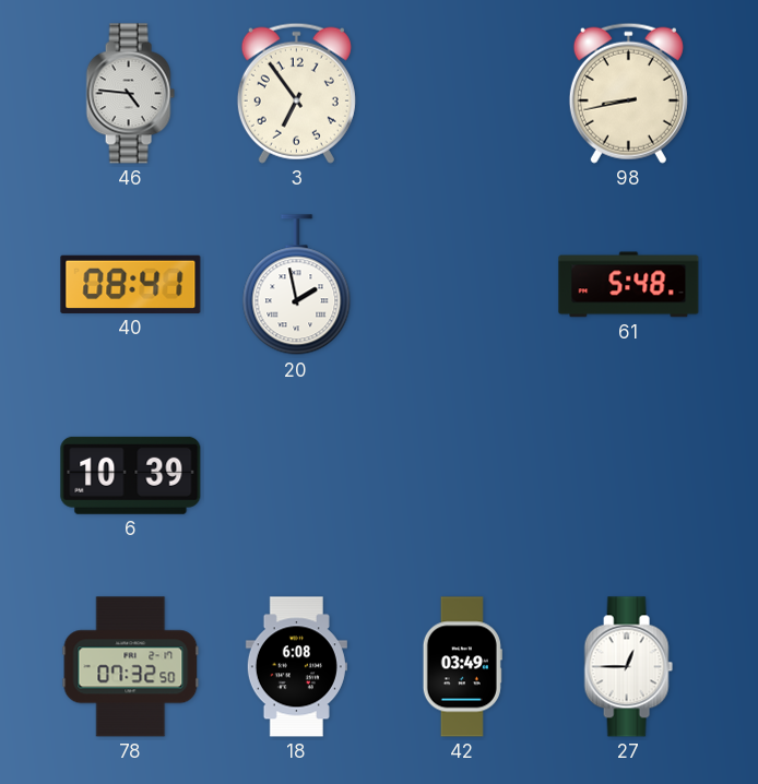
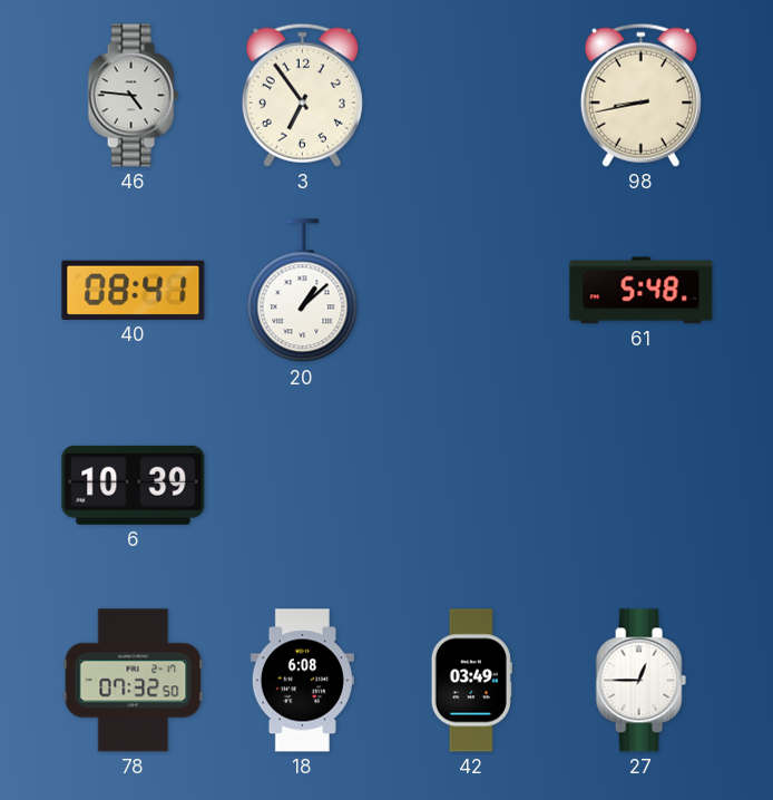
20: 1:58 -> 1:08 (303, 291)
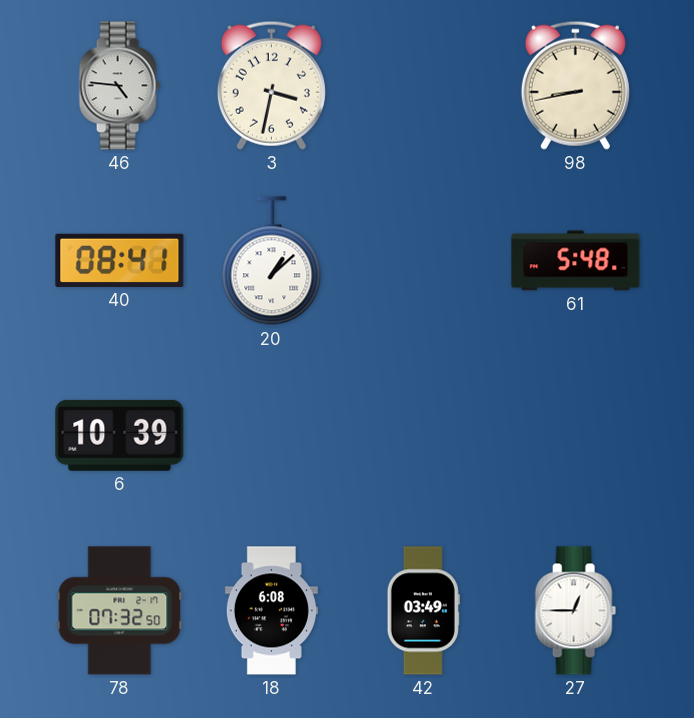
3: 6:54 -> 3:32 (271, 85)
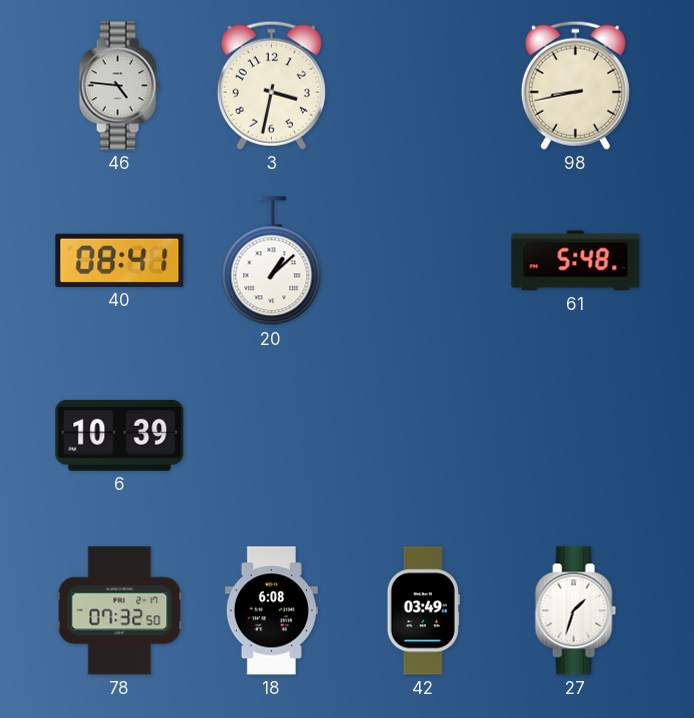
27: 12:45 -> 1:33 (575, 611)
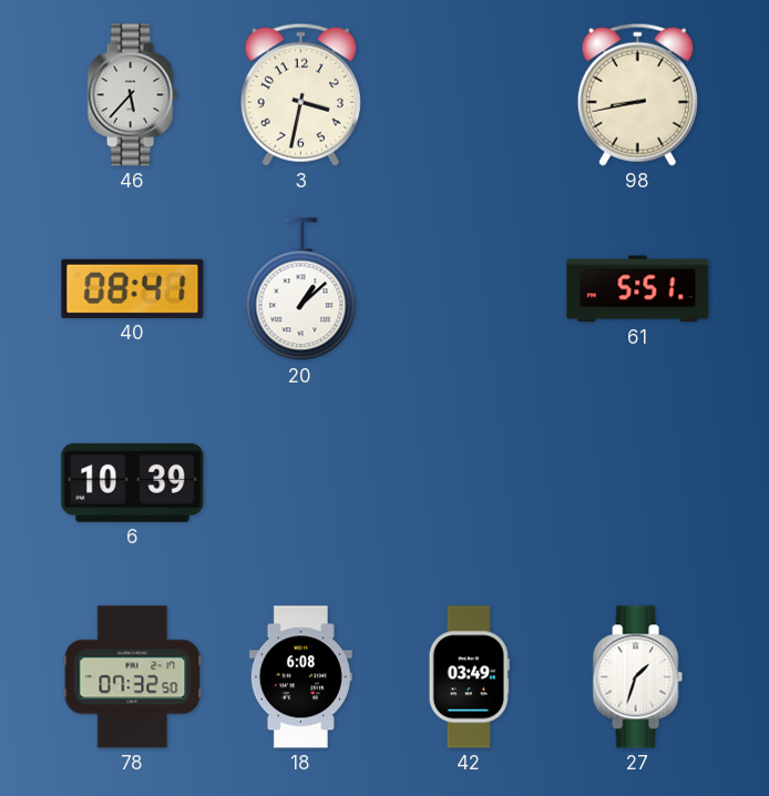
46: 4:46 -> 5:37 (132, 95)
61: 5:48 -> 5:51 (638, 289)
